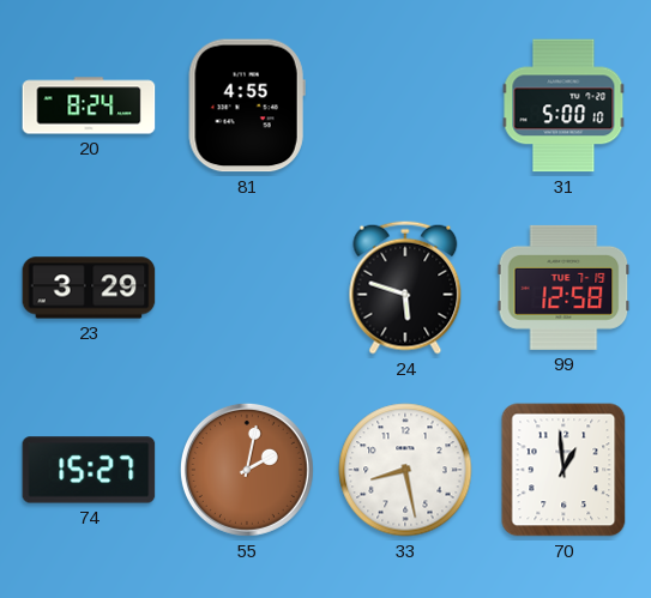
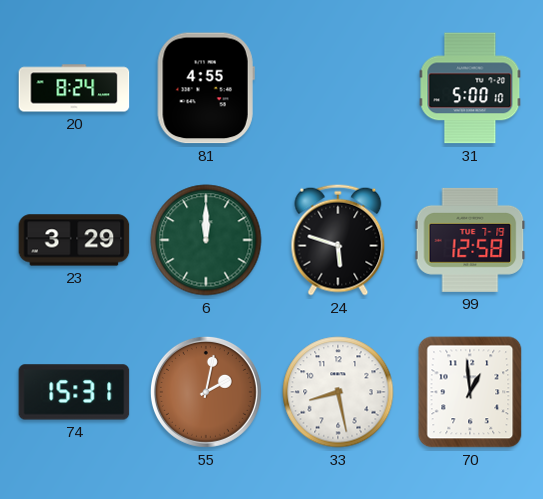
6: none -> 12:00 (206, 240)
74: 15:27 -> 15:31 (74, 392)
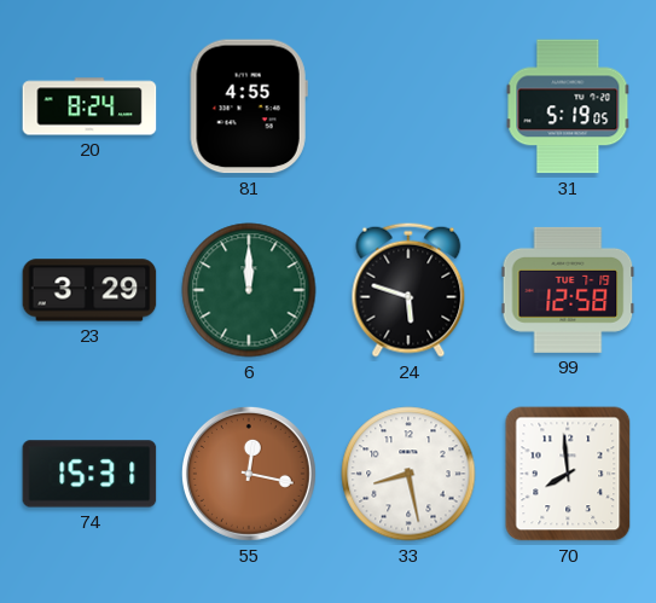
31: 5:00 -> 5:19 (568, 106)
55: 2:02 -> 12:17 (249, 474)
70: 12:59 -> 7:59 (568, 474)
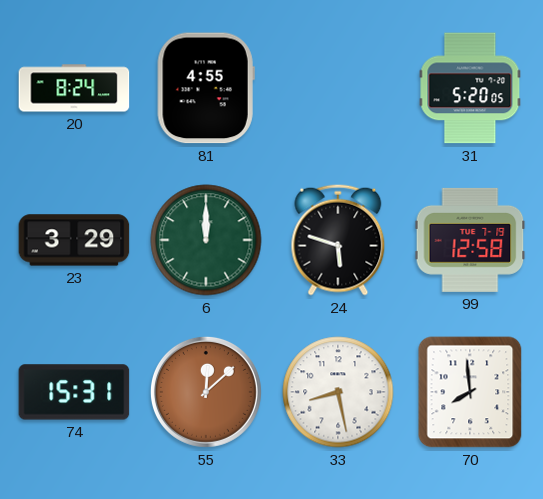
31: 5:19 -> 5:20 (470, 88)
55: 12:17 -> 12:08 (206, 392)
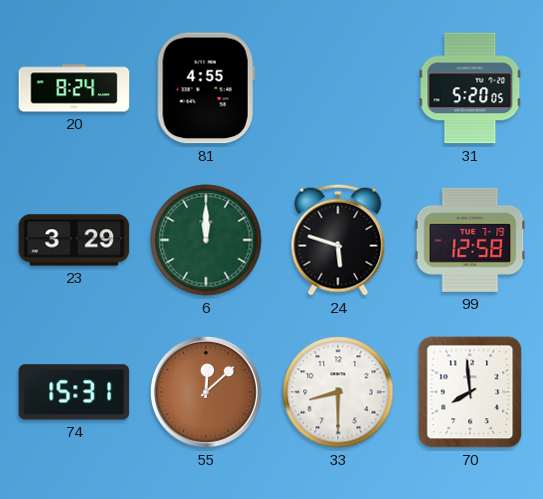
33: 8:28 -> 8:30 (338, 392)
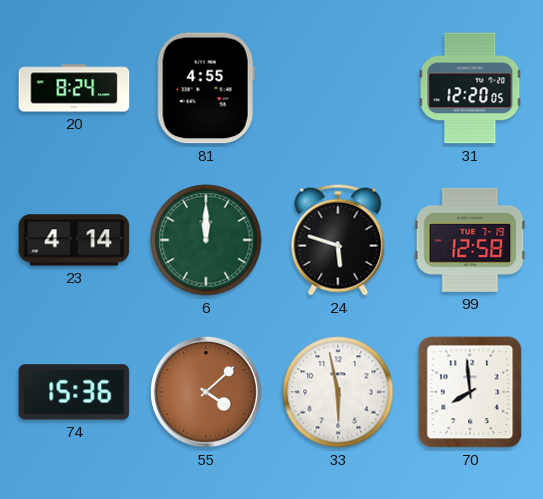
31: 5:20 -> 12:20 (470, 88)
23: 3:29 -> 4:14 (74, 240)
74: 15:31 -> 15:36 (74, 392)
55: 12:08 -> 4:08 (206, 392)
33: 8:30 -> 5:58 (338, 392)
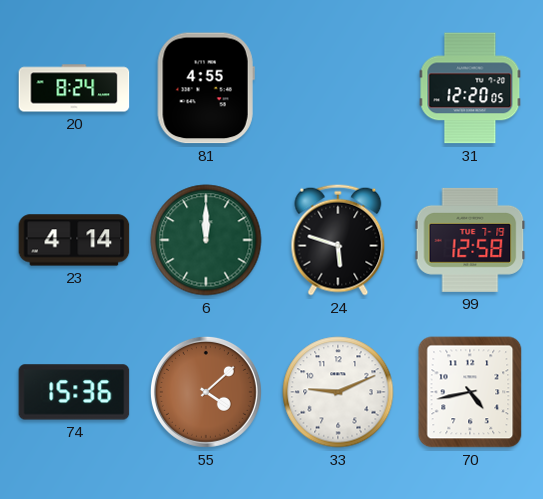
33: 5:58 -> 9:11 (338, 392)
70: 7:59 -> 4:43 (470, 392)
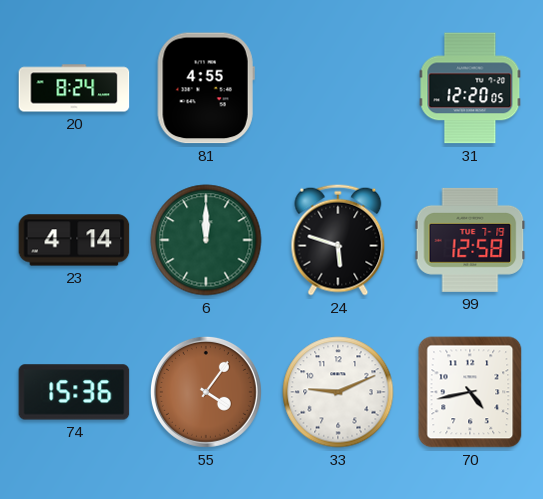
55: 4:08 -> 4:06 (206, 392)
